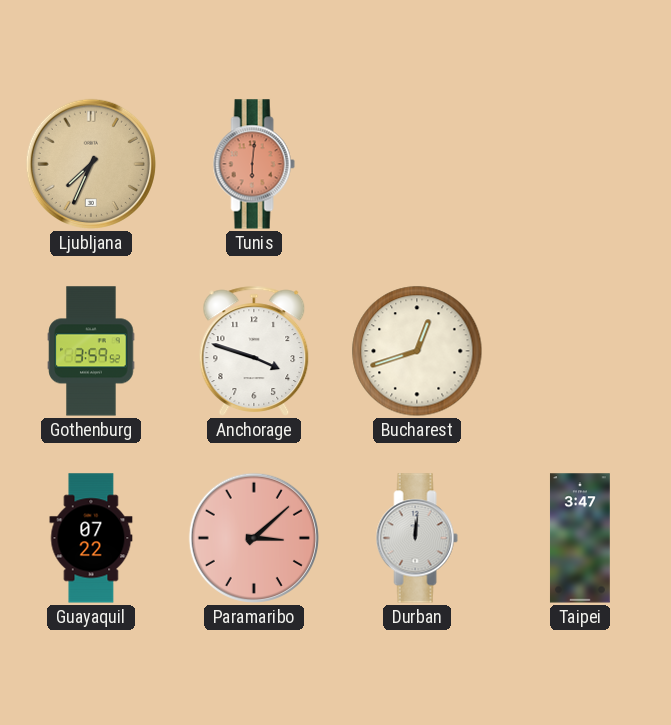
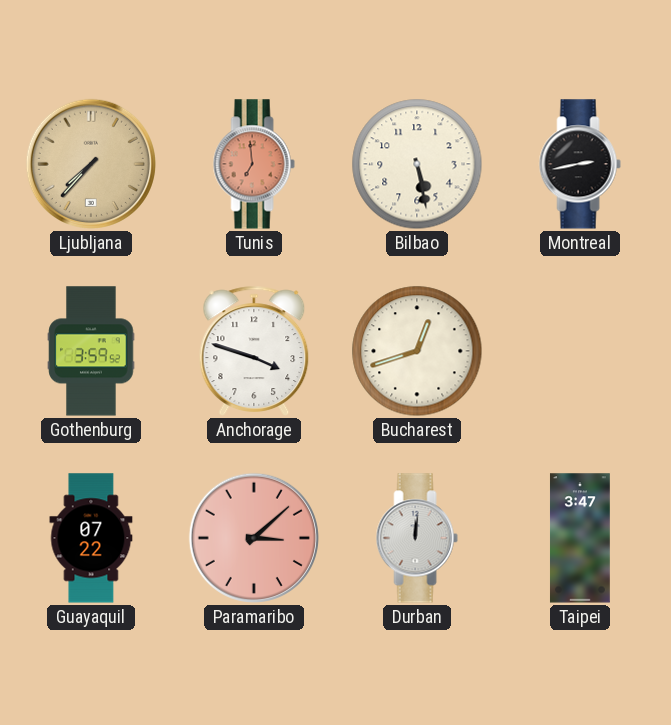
Ljubljana: 7:34 -> 7:37 (91, 164)
Tunis: 6:01 -> 6:59 (254, 164)
Bilbao: none -> 5:28 (417, 164)
Montreal: none -> 2:43 (580, 164)
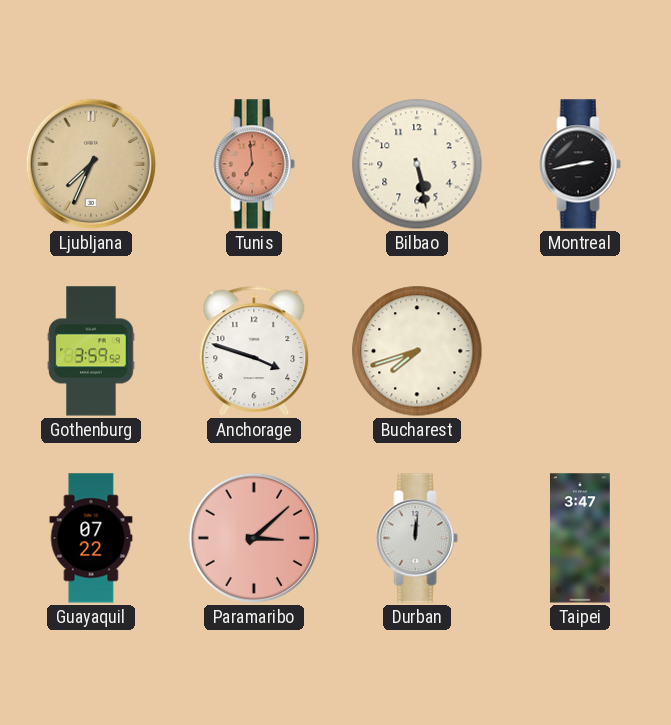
Ljubljana: 7:37 -> 7:34 (91, 164)
Bucharest: 12:42 -> 7:42 (417, 351)
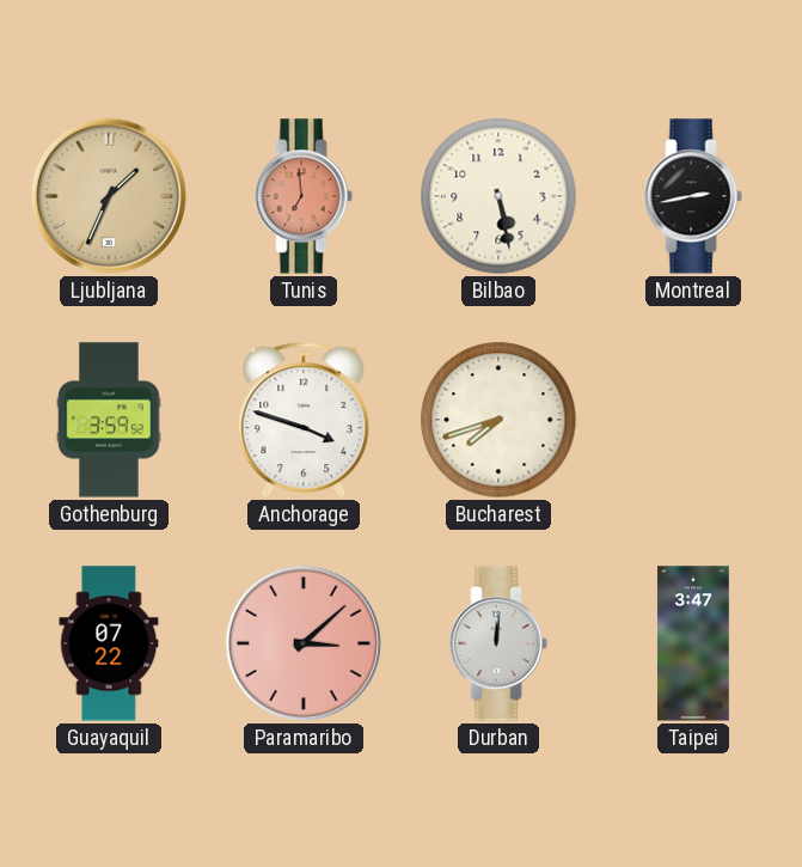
Ljubljana: 7:34 -> 1:34 (109, 196)
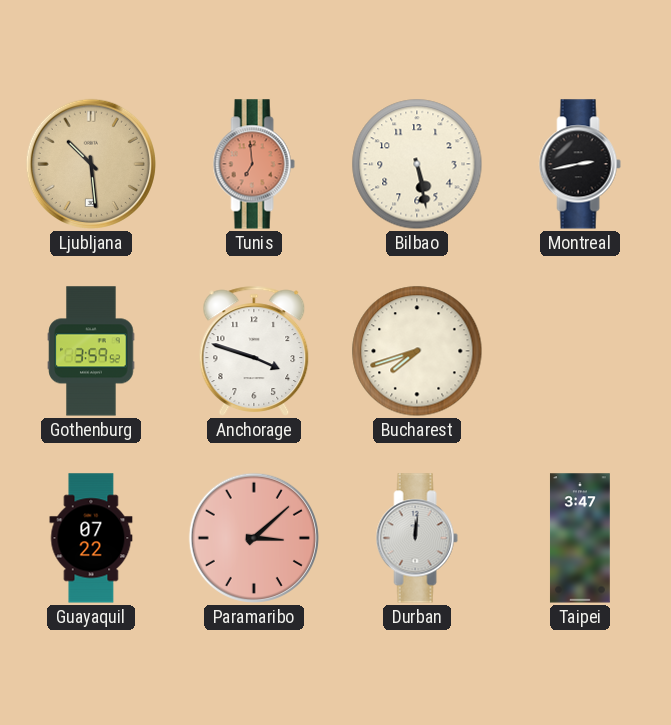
Ljubljana: 1:34 -> 10:29 (91, 164)
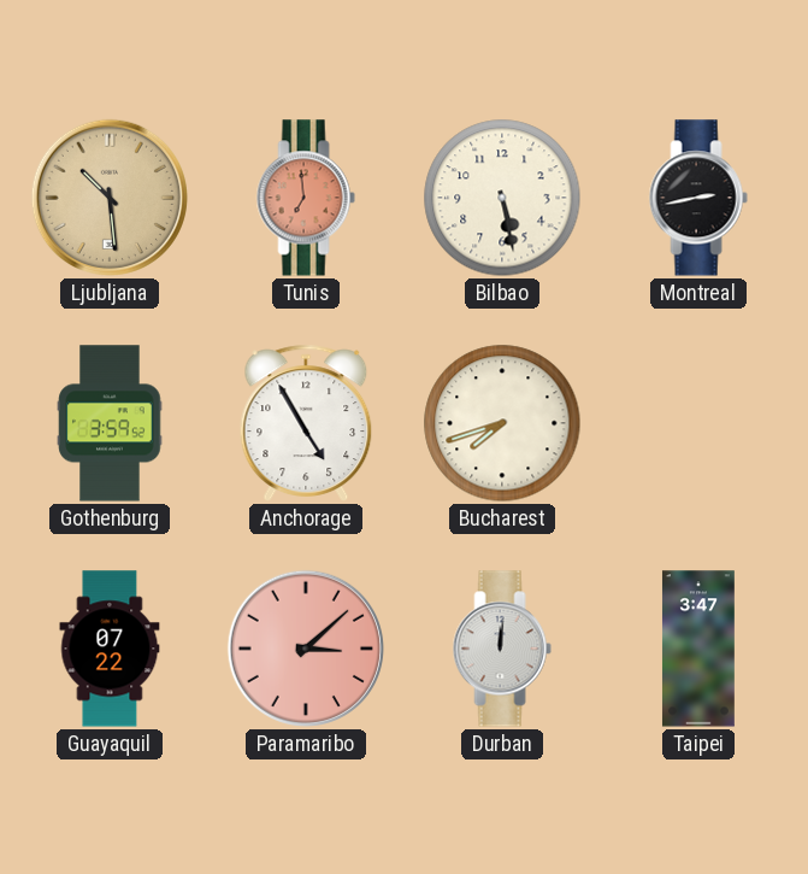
Anchorage: 3:48 -> 4:55 (306, 423)
